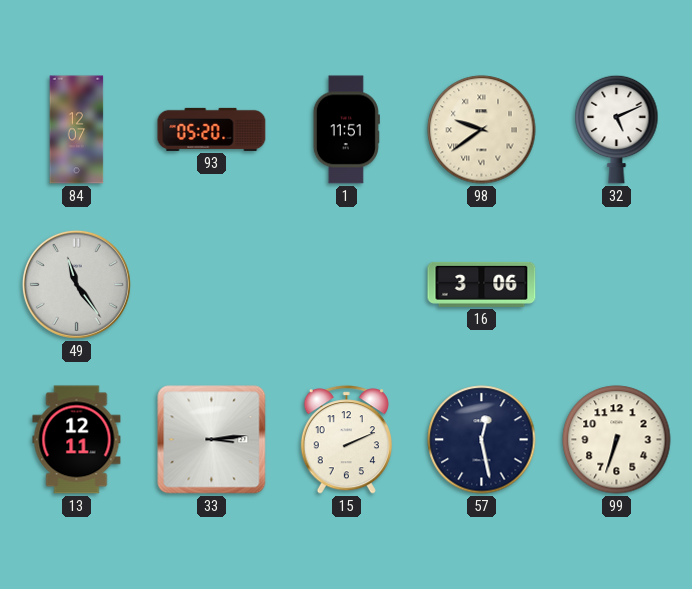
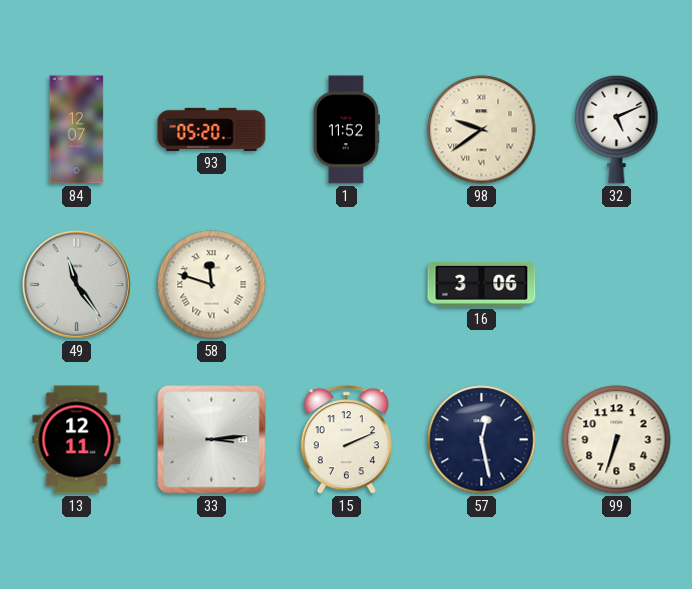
1: 11:51 -> 11:52 (346, 130)
58: none -> 11:48 (212, 285)
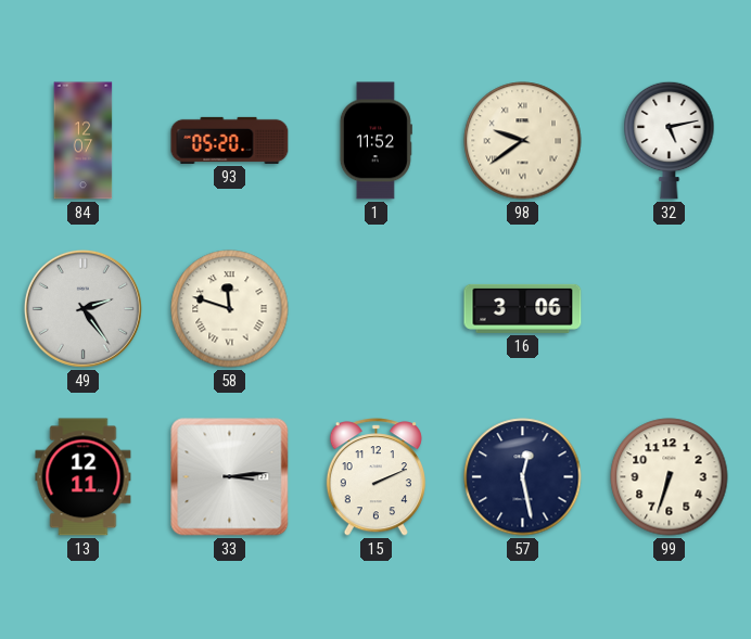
32: 5:11 -> 5:13 (670, 140)
49: 11:24 -> 2:24 (82, 308)
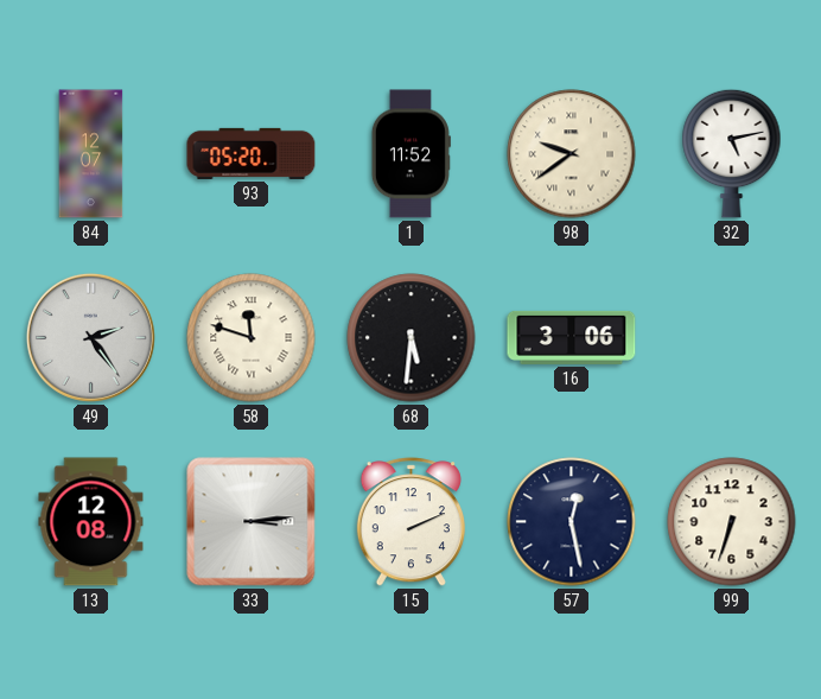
68: none -> 5:31 (412, 338)
13: 12:11 -> 12:08 (91, 522)
